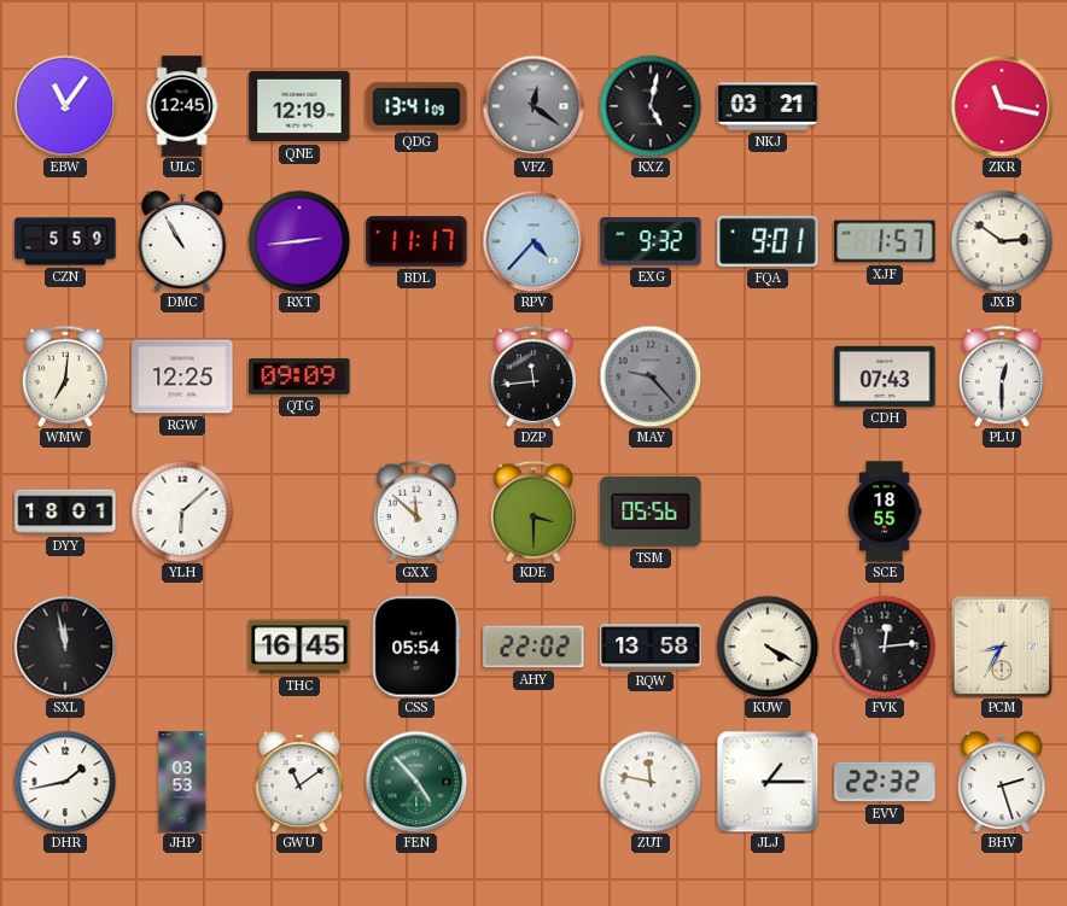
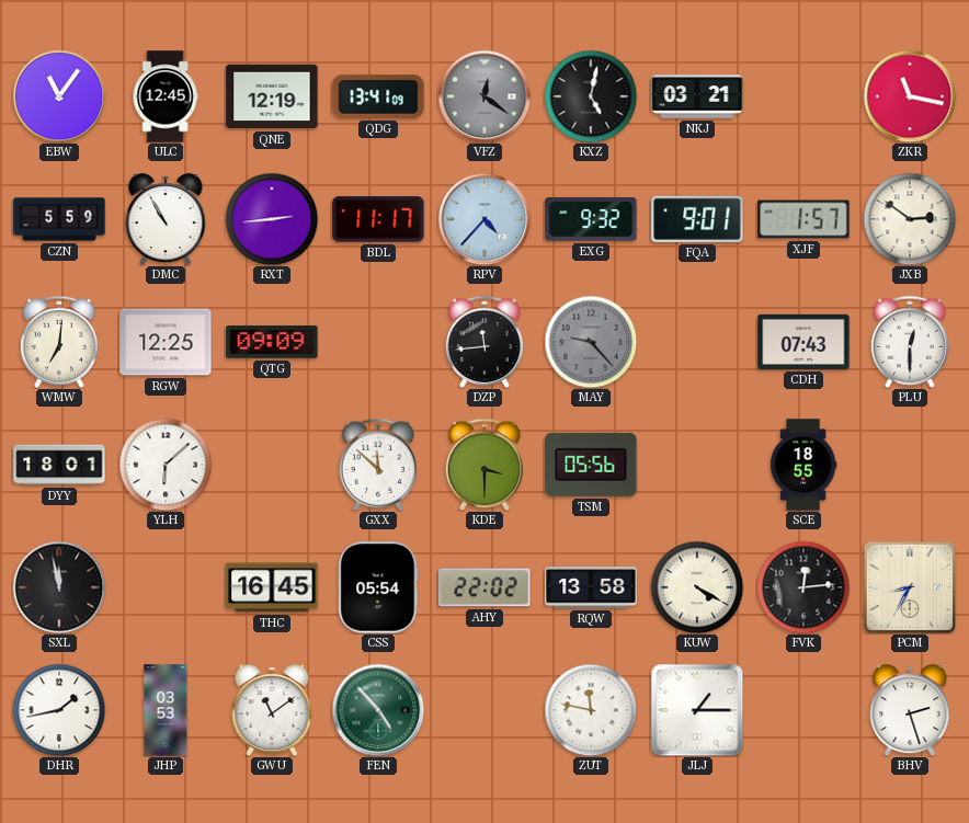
EVV: 22:32 -> none (885, 782)
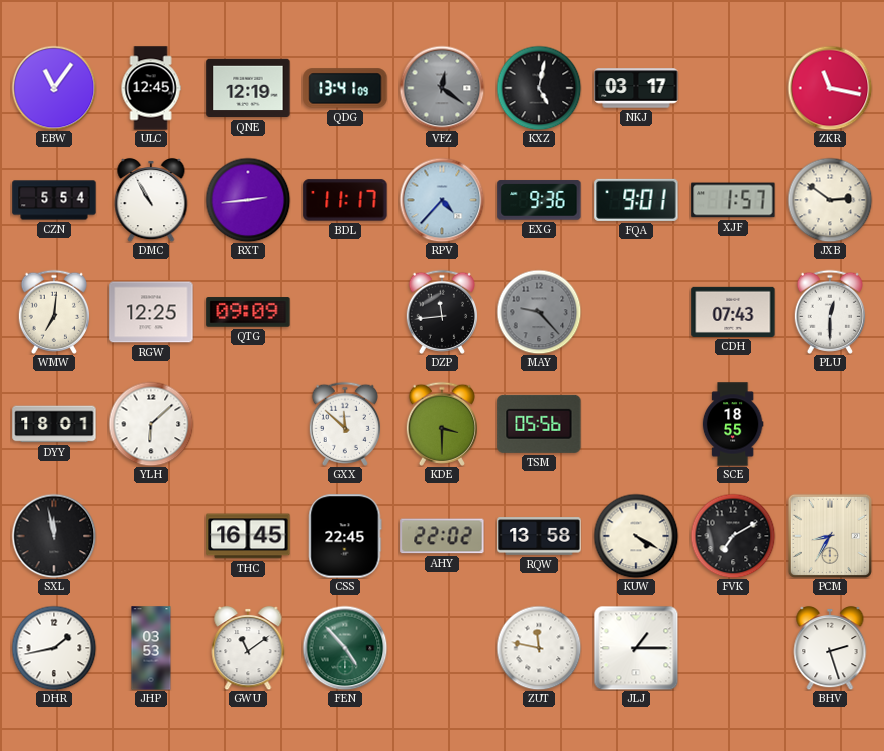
NKJ: 03:21 -> 03:17 (636, 88)
CZN: 5:59 -> 5:54 (54, 200)
EXG: 9:32 -> 9:36 (539, 200)
CSS: 05:54 -> 22:45 (345, 536)
FVK: 12:14 -> 7:10 (733, 536)
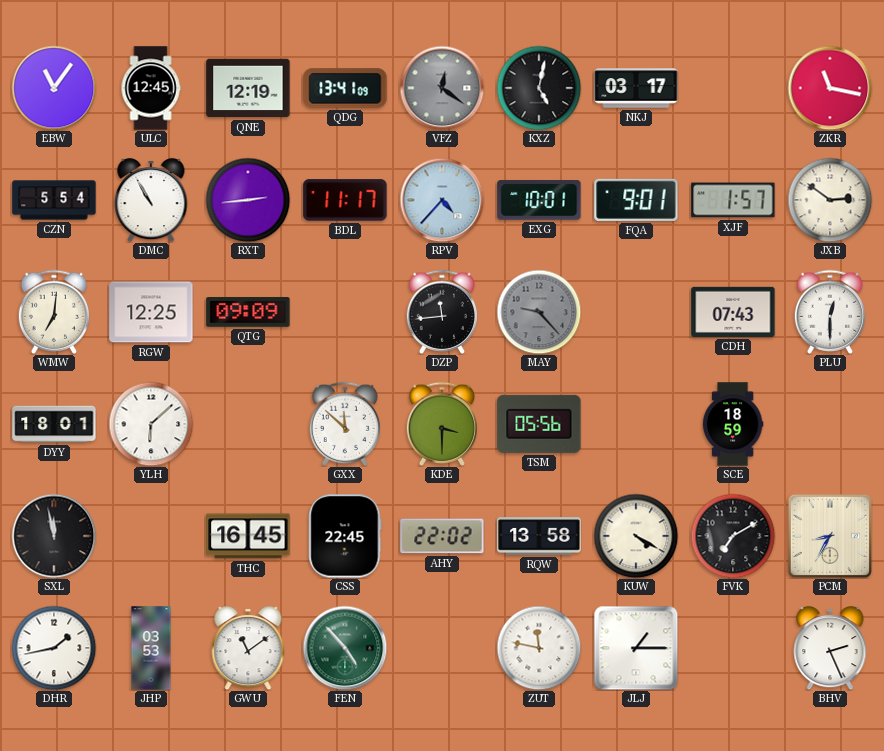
EXG: 9:36 -> 10:01 (539, 200)
SCE: 18:55 -> 18:59 (733, 424)
BHV: 2:27 -> 2:26 (830, 648)
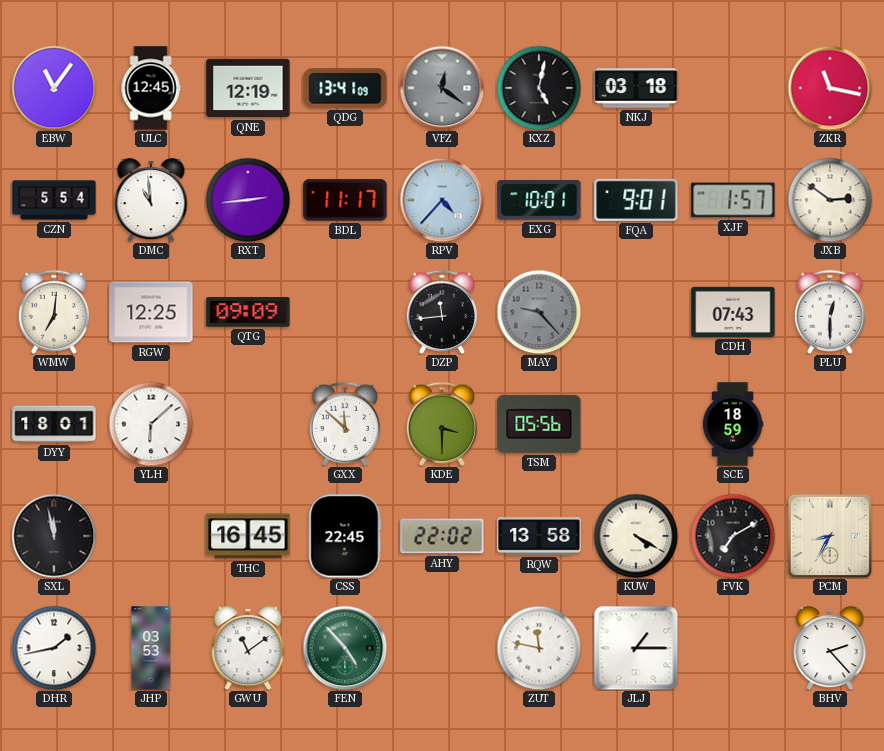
NKJ: 03:17 -> 03:18 (636, 88)
DMC: 10:55 -> 10:59 (151, 200)
BHV: 2:26 -> 2:23 (830, 648)
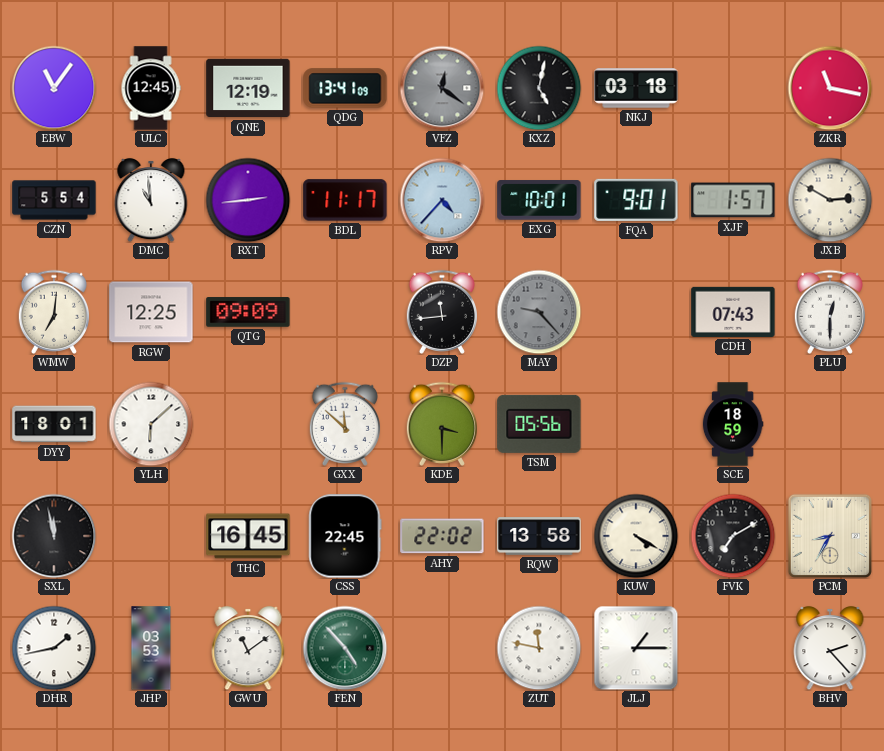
JXB: 2:51 -> 2:50 (830, 200)
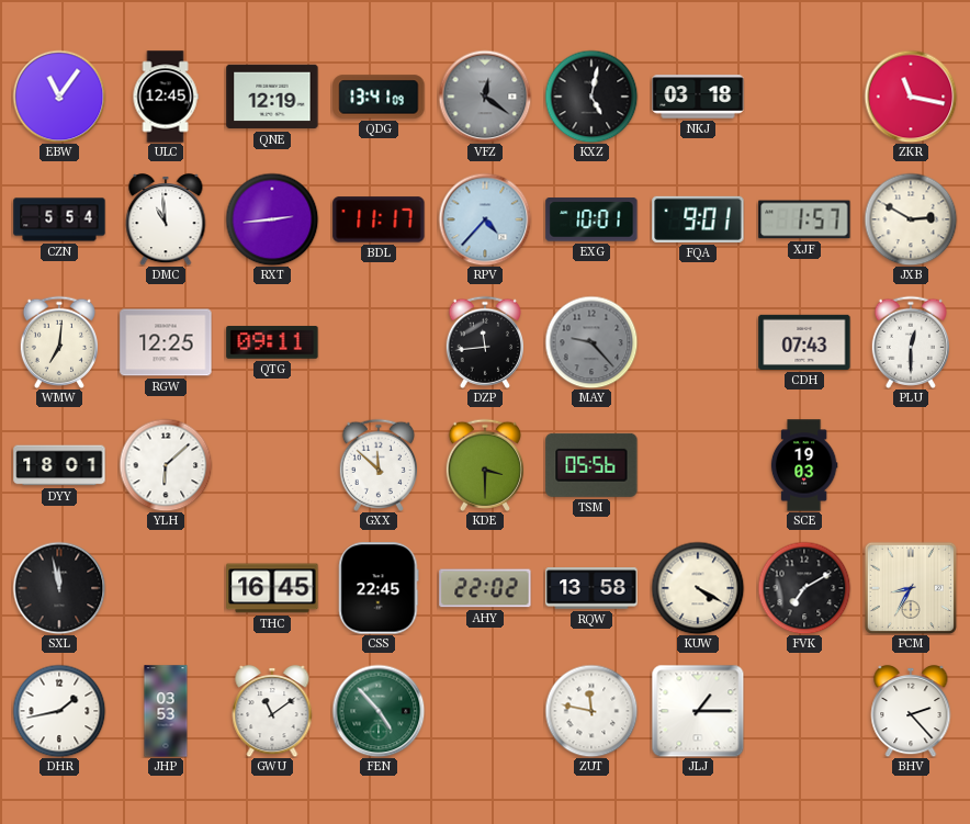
QTG: 09:09 -> 09:11 (272, 342)
SCE: 18:59 -> 19:03 (804, 465)
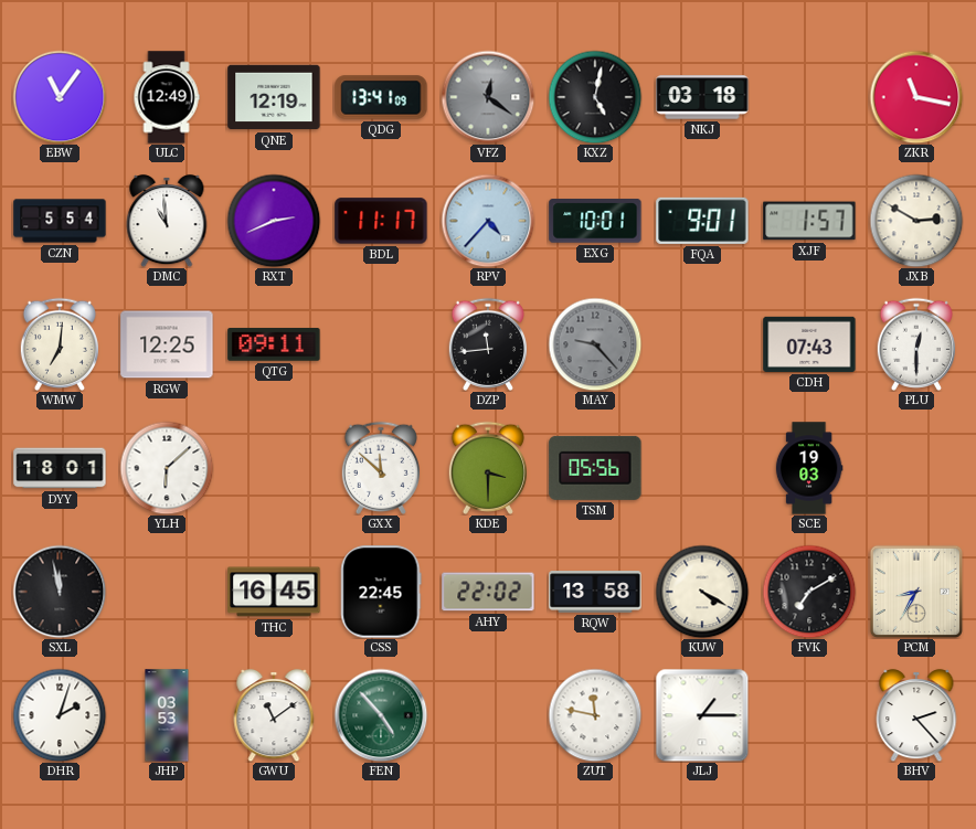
ULC: 12:45 -> 12:49 (167, 97)
RXT: 2:44 -> 2:41 (274, 221)
DHR: 1:43 -> 2:03 (60, 715)
